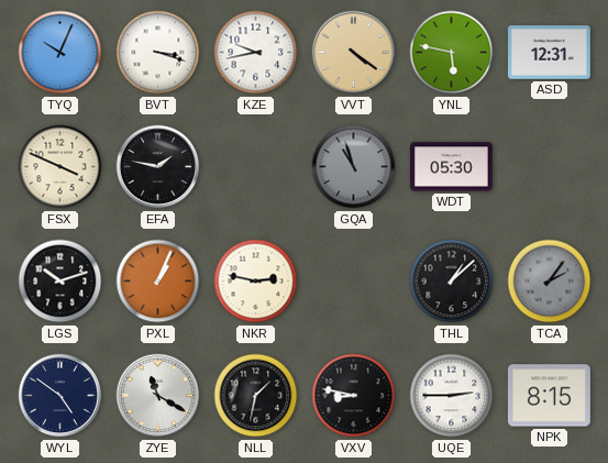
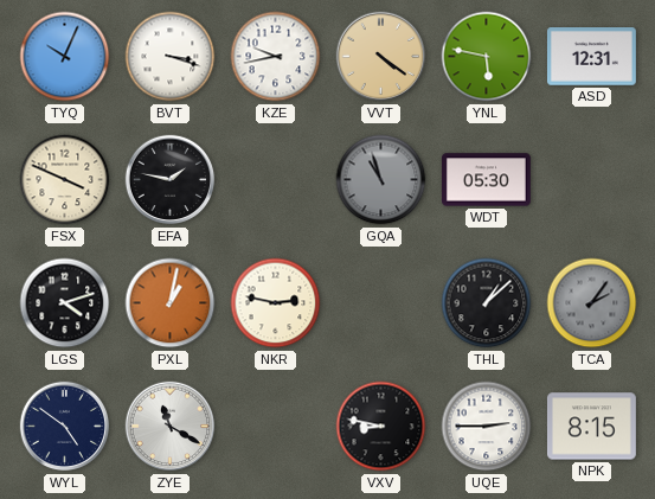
LGS: 10:12 -> 4:12 (65, 303)
PXL: 1:04 -> 1:02 (171, 303)
NLL: 1:32 -> none (256, 396)
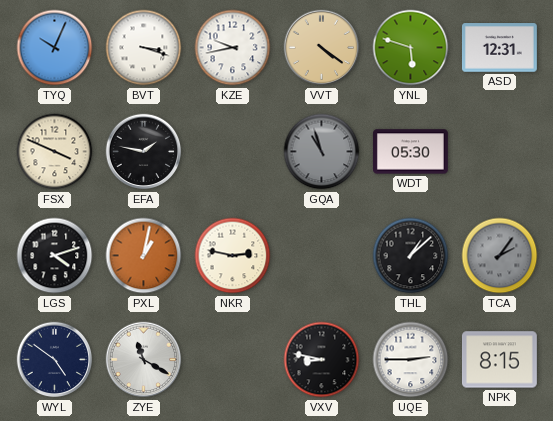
YNL: 5:47 -> 5:48 (411, 48)
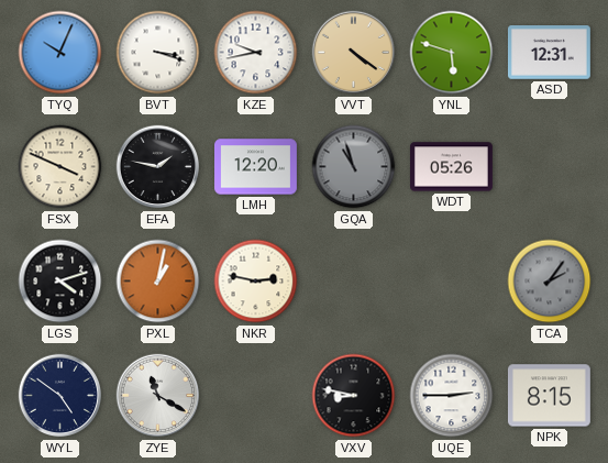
LMH: none -> 12:20 (256, 167)
WDT: 05:30 -> 05:26 (451, 167)
THL: 1:08 -> none (411, 256)
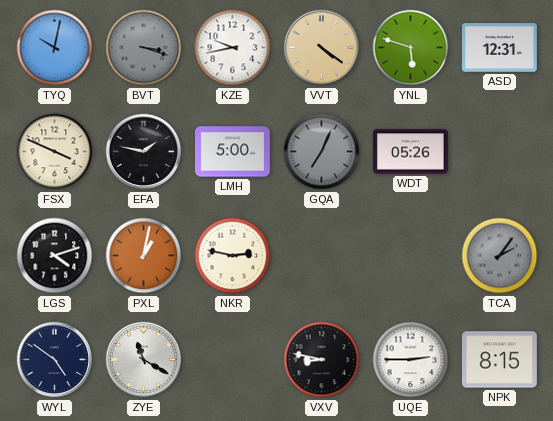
TYQ: 10:04 -> 10:02 (55, 48)
BVT dial: white -> grey (144, 48)
LMH: 12:20 -> 5:00 (233, 152)
GQA: 10:57 -> 7:04 (322, 152)
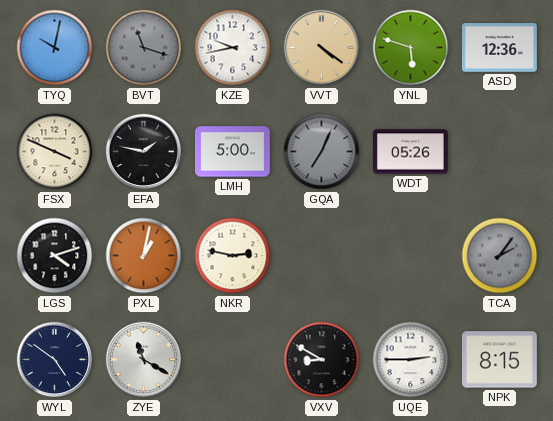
BVT: 3:18 -> 11:18 (144, 48)
ASD: 12:31 -> 12:36 (499, 48)
VXV: 8:47 -> 8:50 (322, 360)
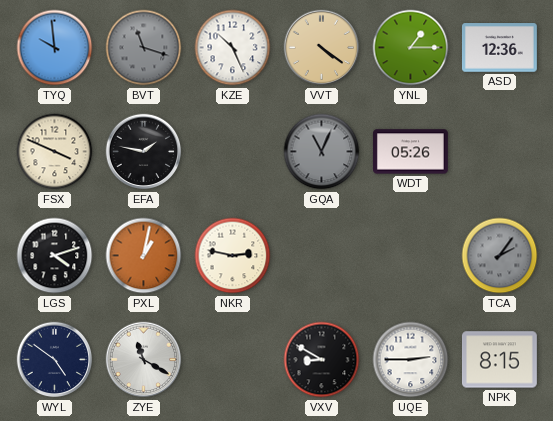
TYQ: 10:02 -> 9:59 (55, 48)
KZE: 9:43 -> 10:26 (233, 48)
YNL: 5:48 -> 1:15 (411, 48)
LMH: 5:00 -> none (233, 152)
GQA: 7:04 -> 11:04 (322, 152)
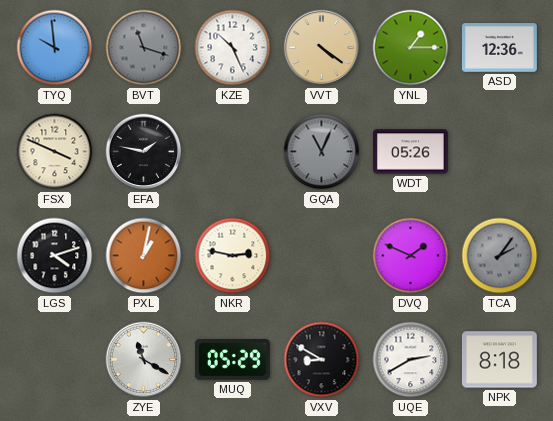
DVQ: none -> 1:49 (411, 256)
WYL: 4:51 -> none (55, 360)
MUQ: none -> 05:29 (232, 360)
UQE: 2:45 -> 2:40 (411, 360)
NPK: 8:15 -> 8:18 (499, 360)
